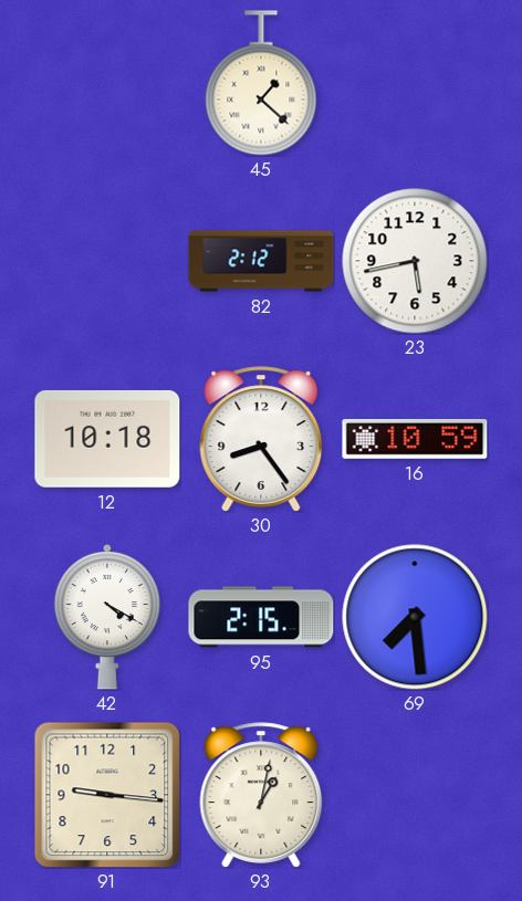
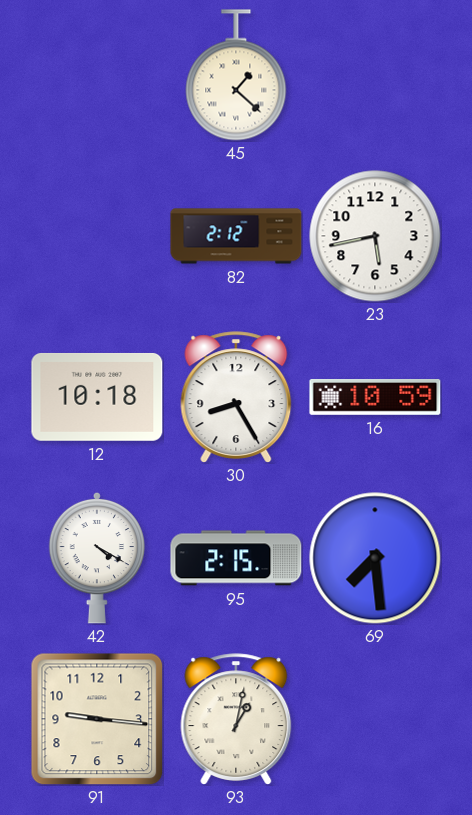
30: 8:24 -> 8:25 (236, 397)
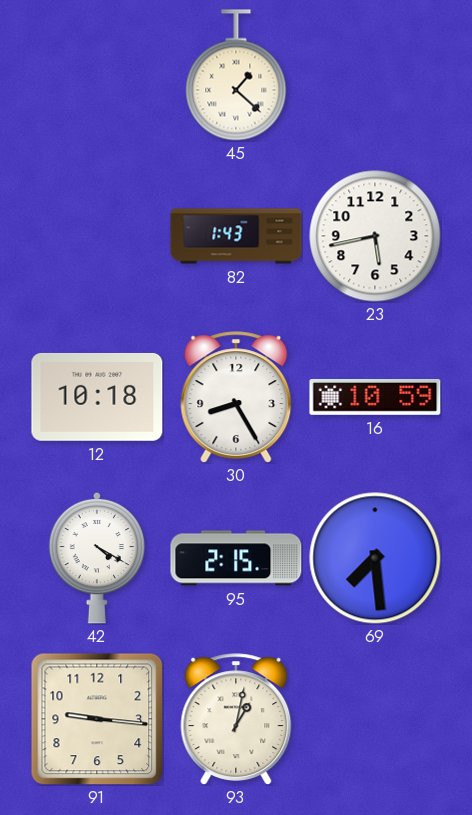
82: 2:12 -> 1:43 (236, 236)
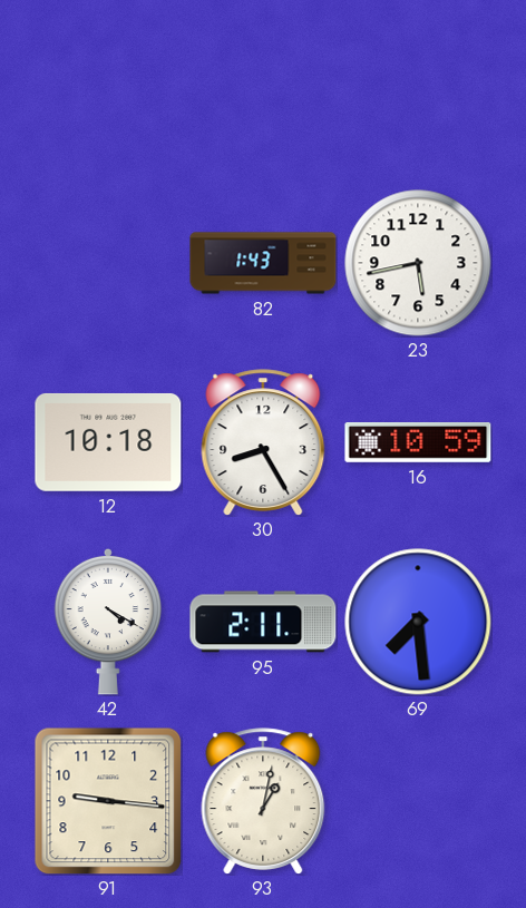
45: 1:22 -> none (236, 75)
95: 2:15 -> 2:11 (263, 622)
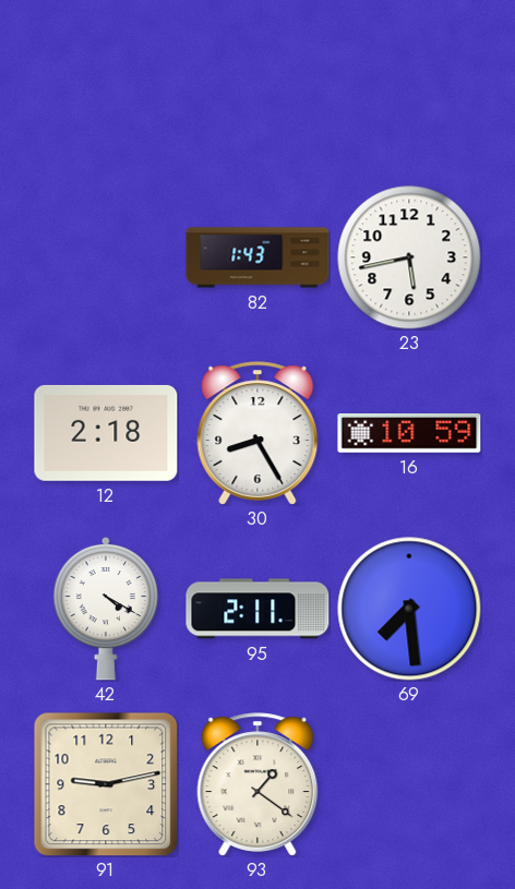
12: 10:18 -> 2:18 (106, 433)
91: 9:16 -> 9:13 (106, 784)
93: 1:02 -> 1:21 (257, 784)
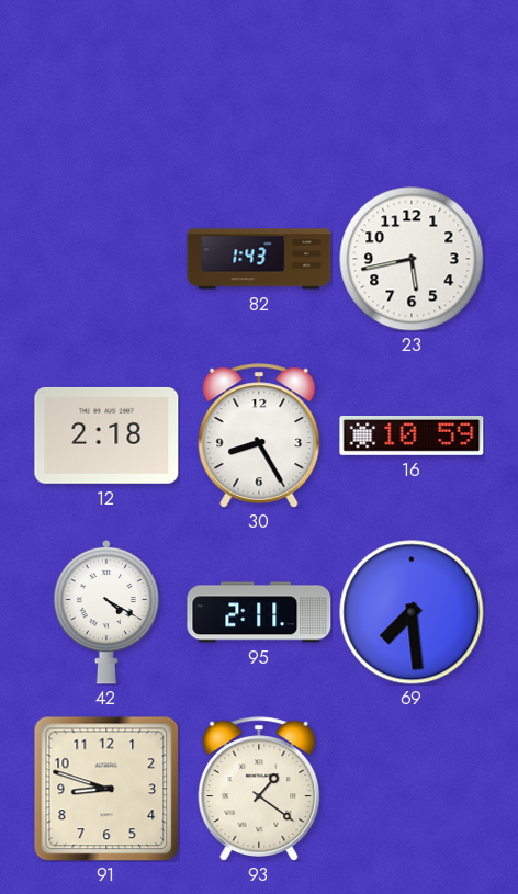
91: 9:13 -> 8:48 (106, 789)
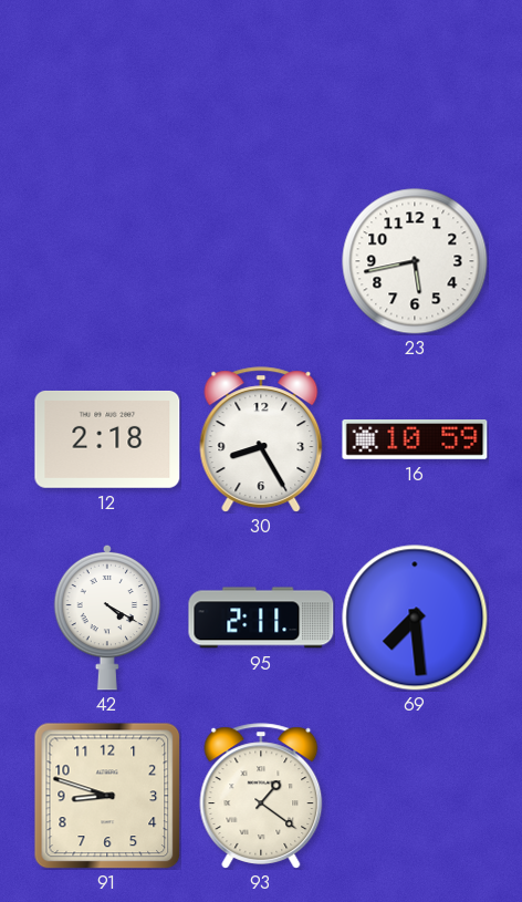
82: 1:43 -> none (259, 259)
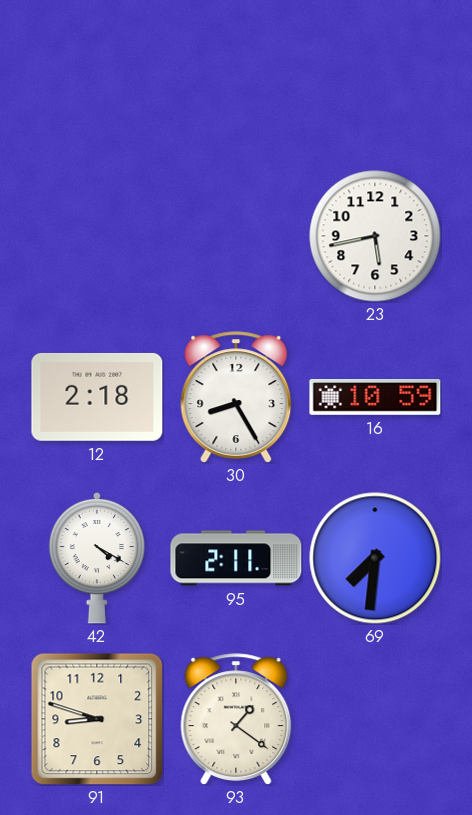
69: 7:29 -> 7:31 (375, 558)
